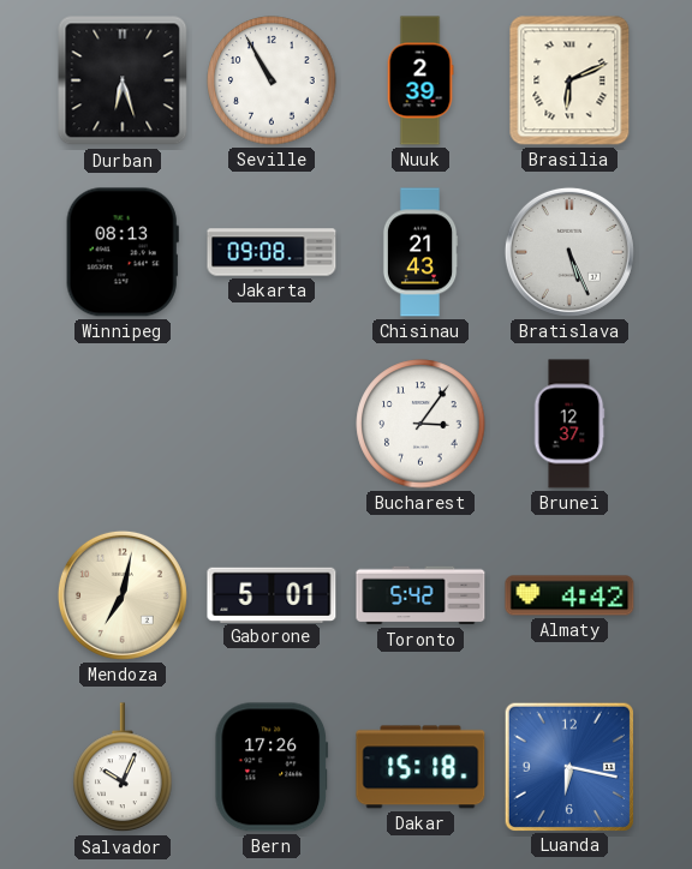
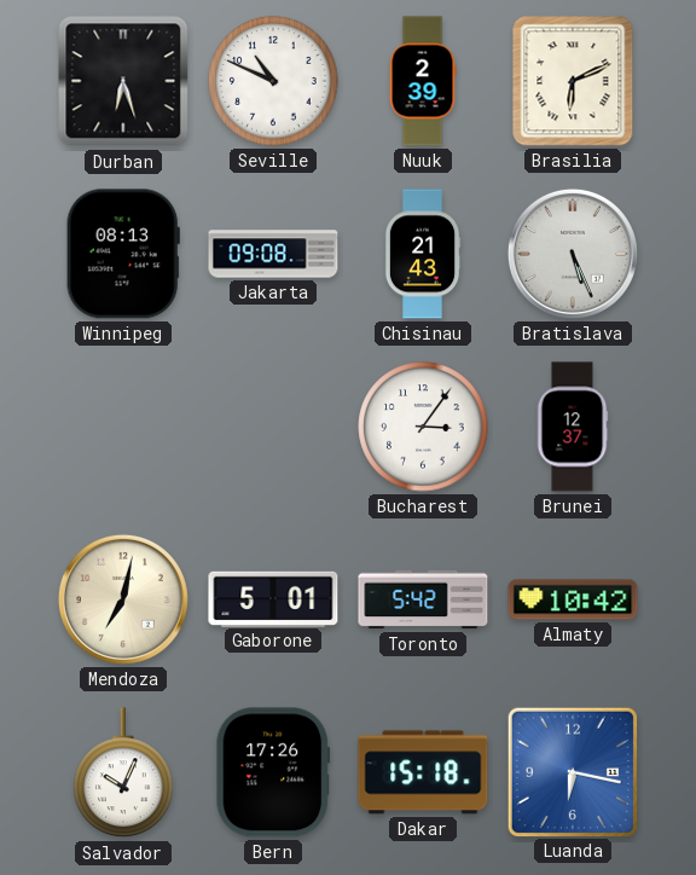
Seville: 10:55 -> 10:49 (273, 81)
Almaty: 4:42 -> 10:42 (573, 599)
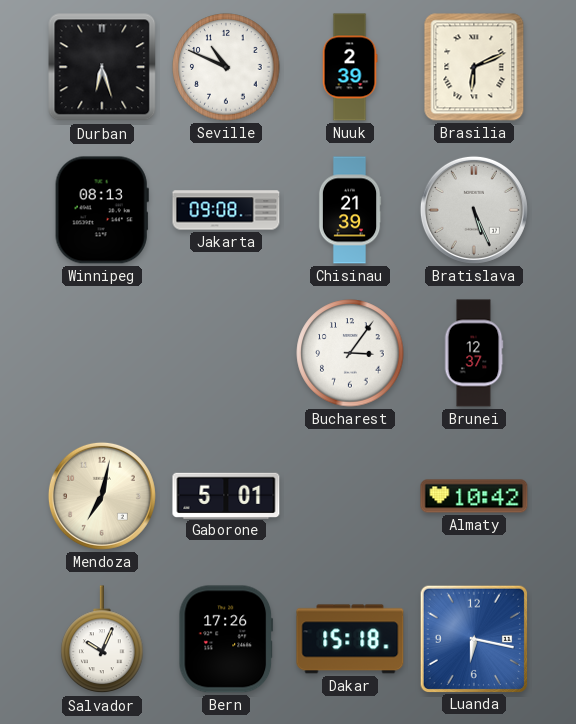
Chisinau: 21:43 -> 21:39 (350, 210)
Toronto: 5:42 -> none (423, 599)
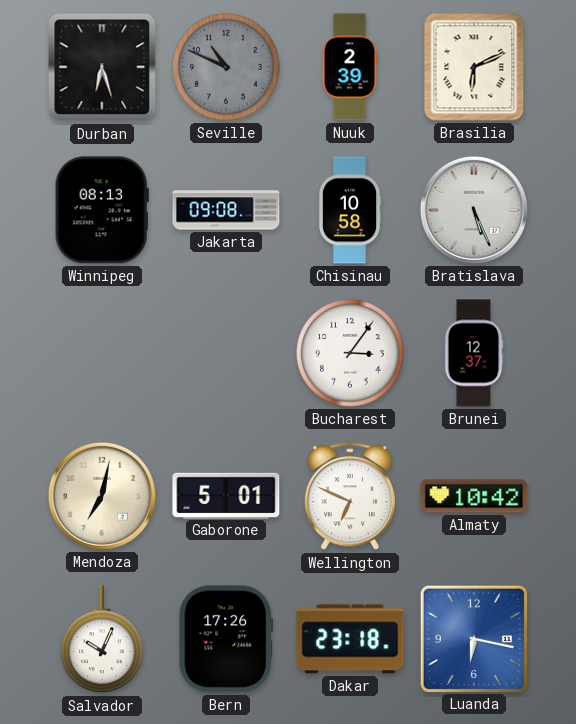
Seville dial: white -> grey (226, 67)
Chisinau: 21:39 -> 10:58 (350, 210)
Wellington: none -> 6:49 (350, 497)
Dakar: 15:18 -> 23:18 (350, 639)
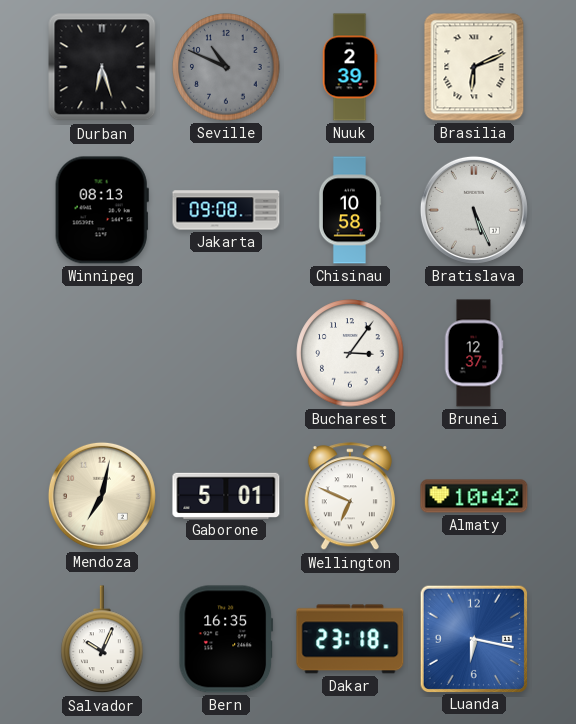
Bern: 17:26 -> 16:35 (226, 639)
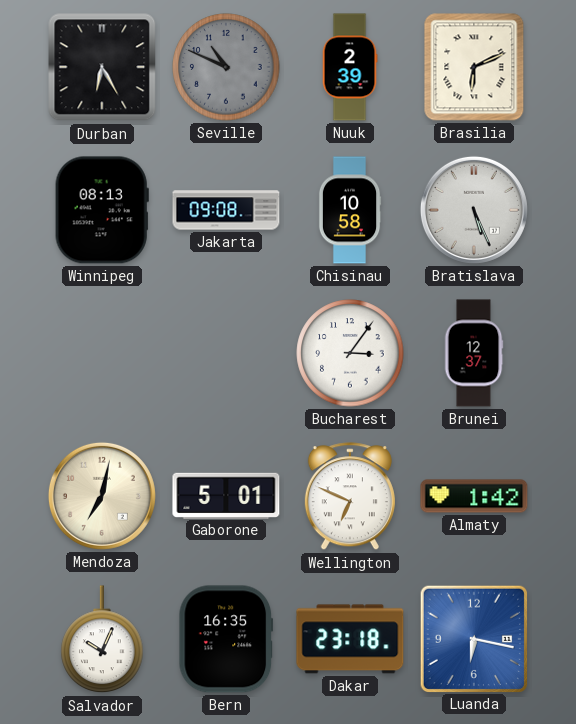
Durban: 6:27 -> 6:25 (102, 67)
Almaty: 10:42 -> 1:42 (474, 496)
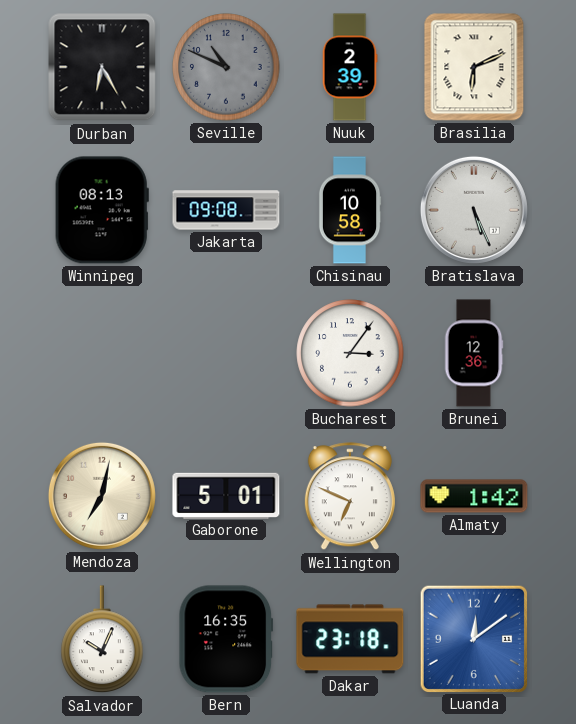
Brunei: 12:37 -> 12:36 (474, 353)
Luanda: 6:17 -> 12:09 (473, 638)
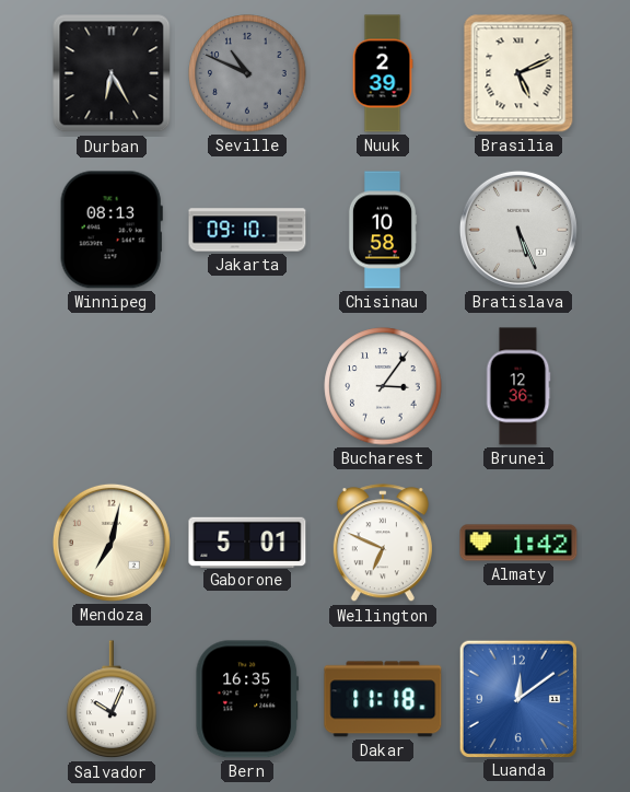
Brasilia: 6:11 -> 5:11 (518, 73)
Jakarta: 09:08 -> 09:10 (247, 230)
Dakar: 23:18 -> 11:18 (383, 699)
